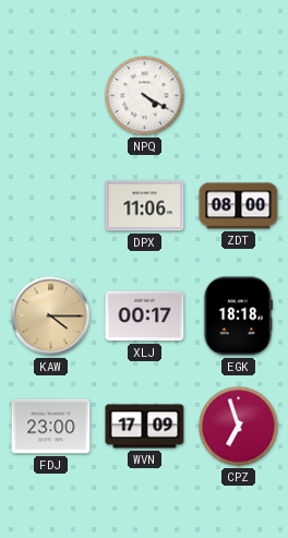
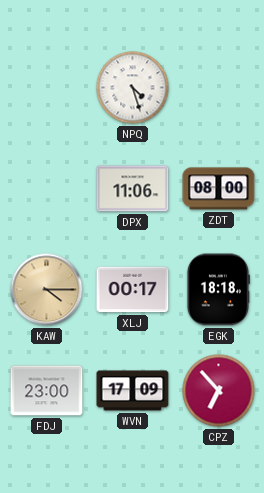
NPQ: 4:20 -> 4:27 (133, 88)
CPZ: 6:57 -> 6:53 (219, 391)
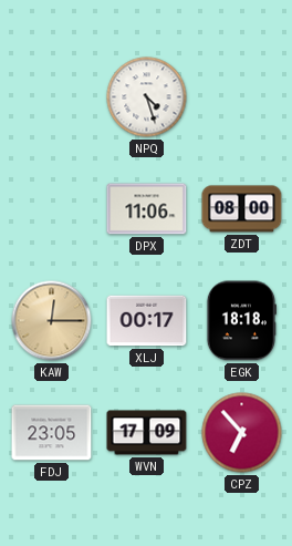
KAW: 4:15 -> 12:15 (52, 321)
FDJ: 23:00 -> 23:05 (52, 433)
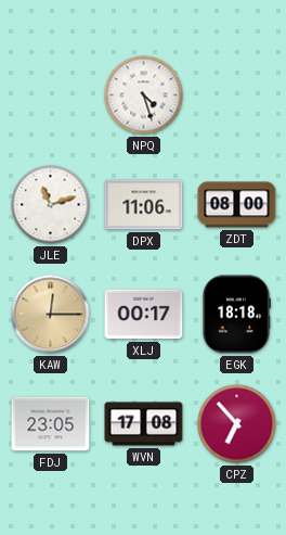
JLE: none -> 11:12 (51, 205)
WVN: 17:09 -> 17:08 (144, 424)
